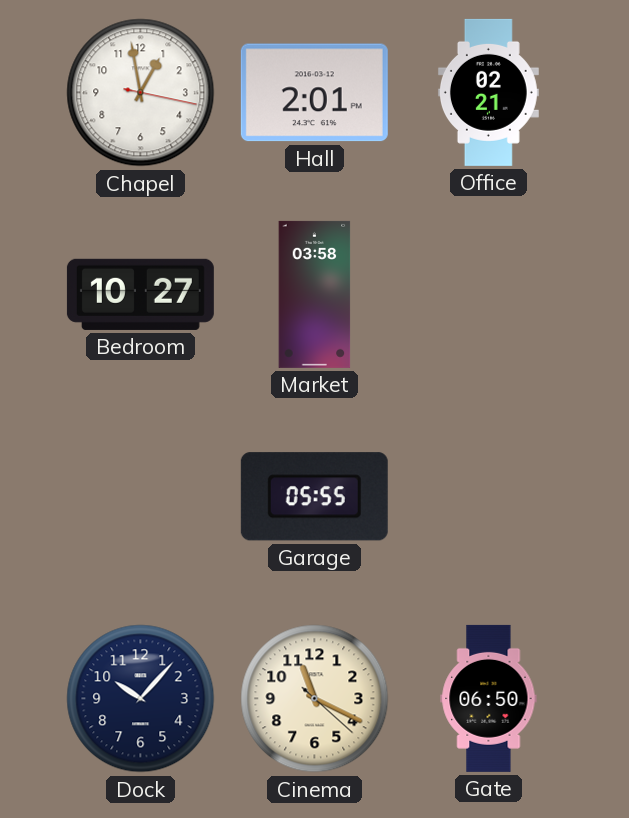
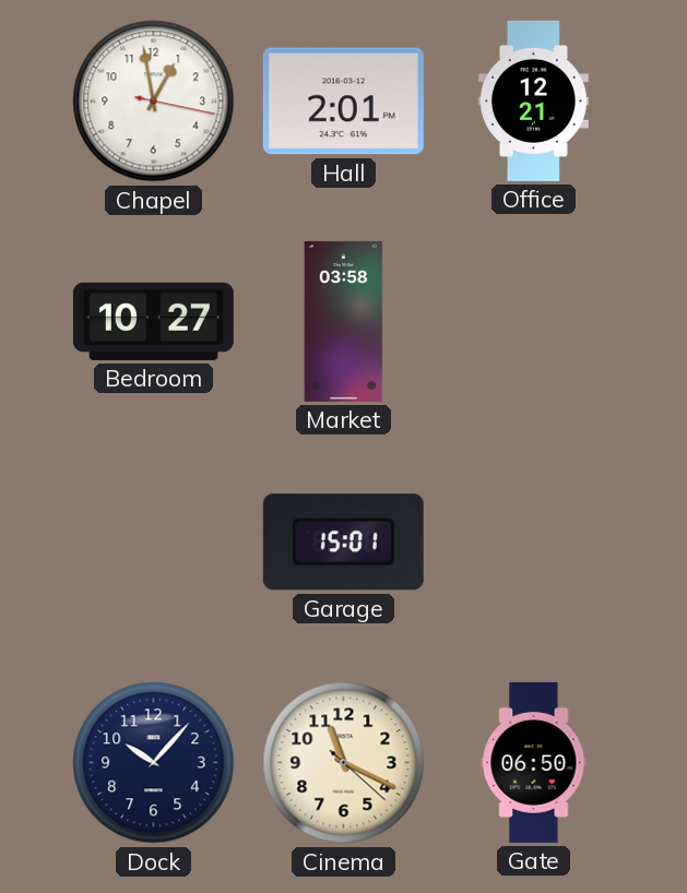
Office: 02:21 -> 12:21 (533, 100)
Garage: 05:55 -> 15:01 (343, 543)
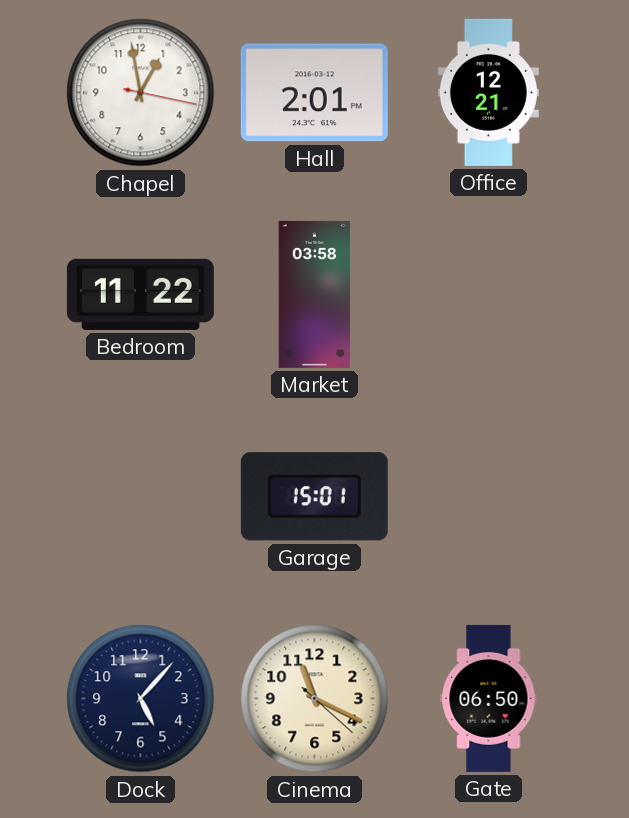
Bedroom: 10:27 -> 11:22 (140, 294)
Dock: 10:07 -> 5:07 (141, 699)
